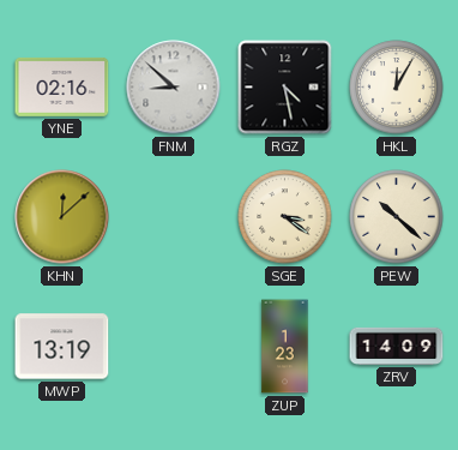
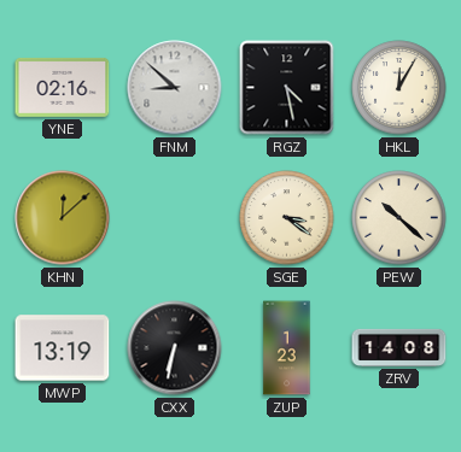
CXX: none -> 6:32 (175, 348)
ZRV: 14:09 -> 14:08 (399, 347)
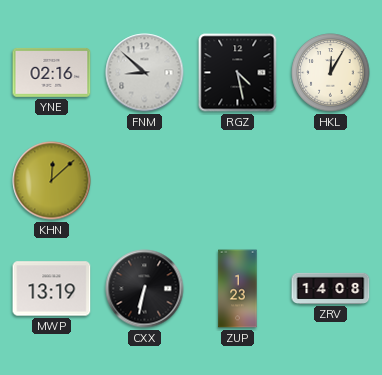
SGE: 3:21 -> none (287, 218)
PEW: 10:22 -> none (399, 218)
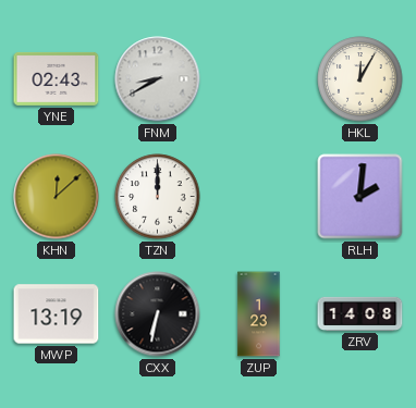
YNE: 02:16 -> 02:43 (57, 78)
FNM: 8:52 -> 8:40 (158, 79)
RGZ: 4:28 -> none (238, 73)
TZN: none -> 12:00 (158, 197)
RLH: none -> 2:01 (360, 197)
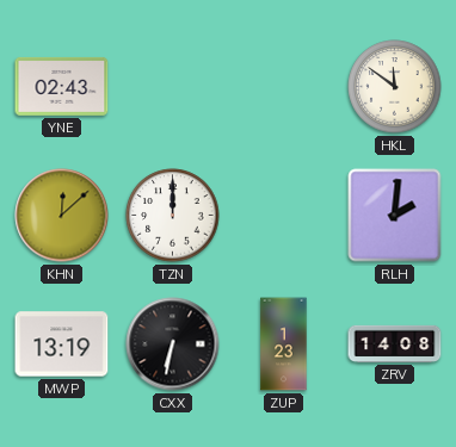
FNM: 8:40 -> none (158, 79)
HKL: 12:05 -> 11:51 (395, 87)
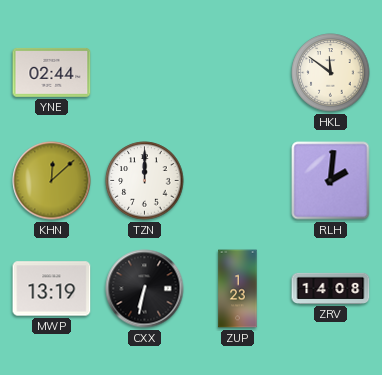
YNE: 02:43 -> 02:44 (52, 72)
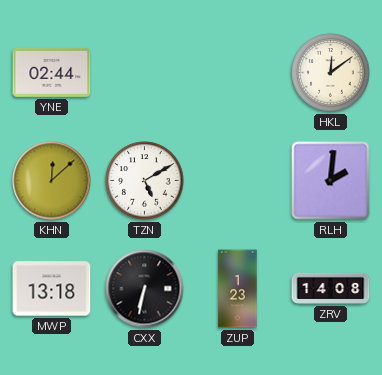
HKL: 11:51 -> 12:09 (331, 73)
TZN: 12:00 -> 5:10 (145, 181)
MWP: 13:19 -> 13:18 (52, 289)
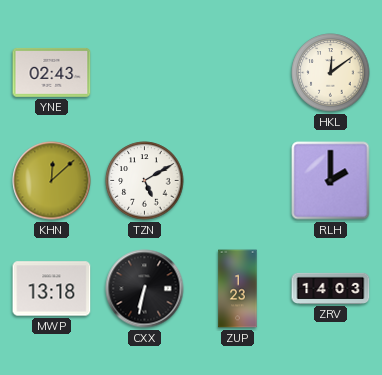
YNE: 02:44 -> 02:43 (52, 72)
RLH: 2:01 -> 2:00 (331, 181)
ZRV: 14:08 -> 14:03 (331, 288)
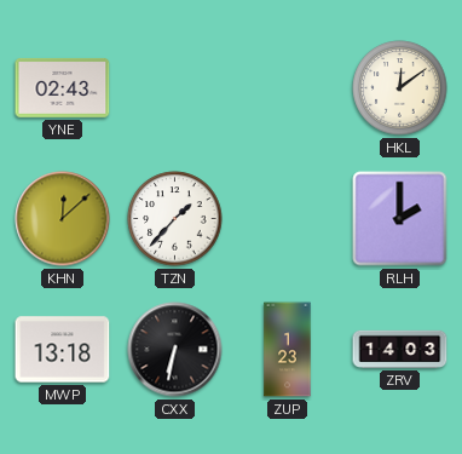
TZN: 5:10 -> 1:37 (175, 219)
